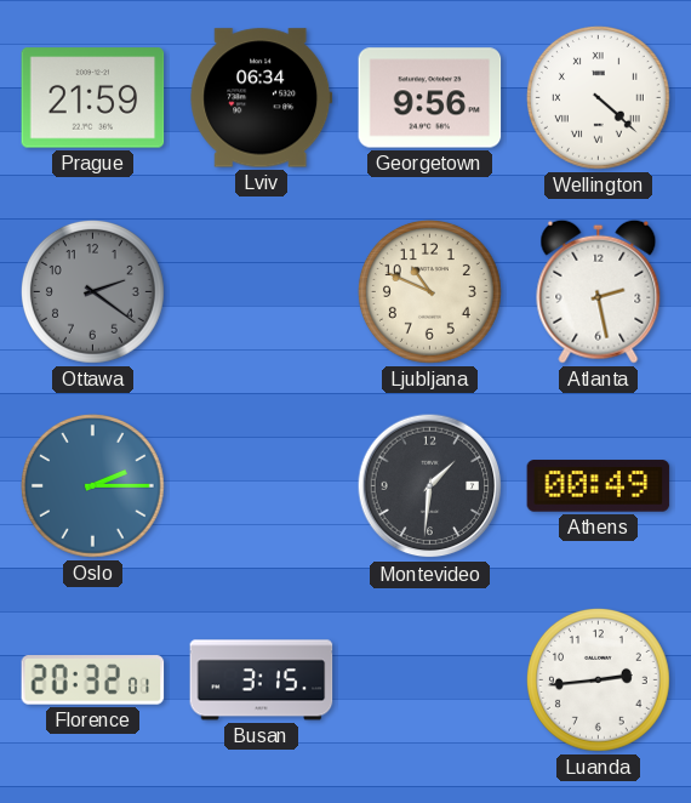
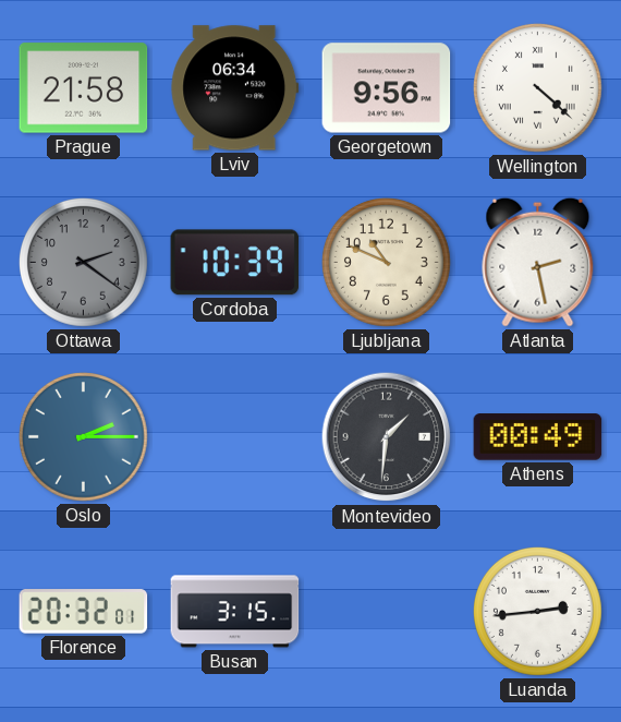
Prague: 21:59 -> 21:58 (84, 88)
Cordoba: none -> 10:39 (235, 263)
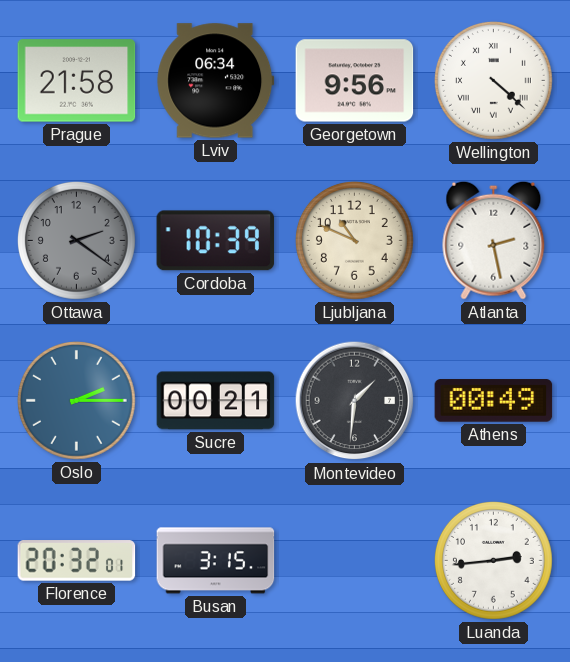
Sucre: none -> 00:21 (216, 401)
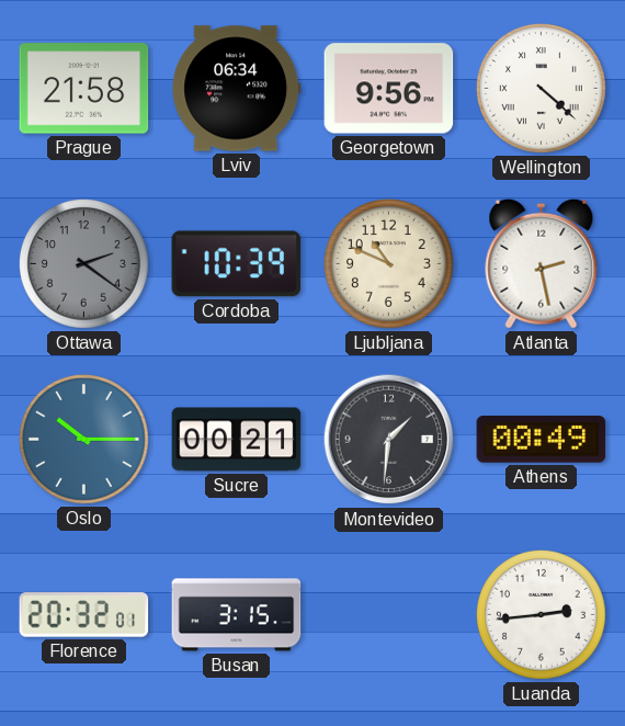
Oslo: 2:15 -> 10:15 (83, 439)
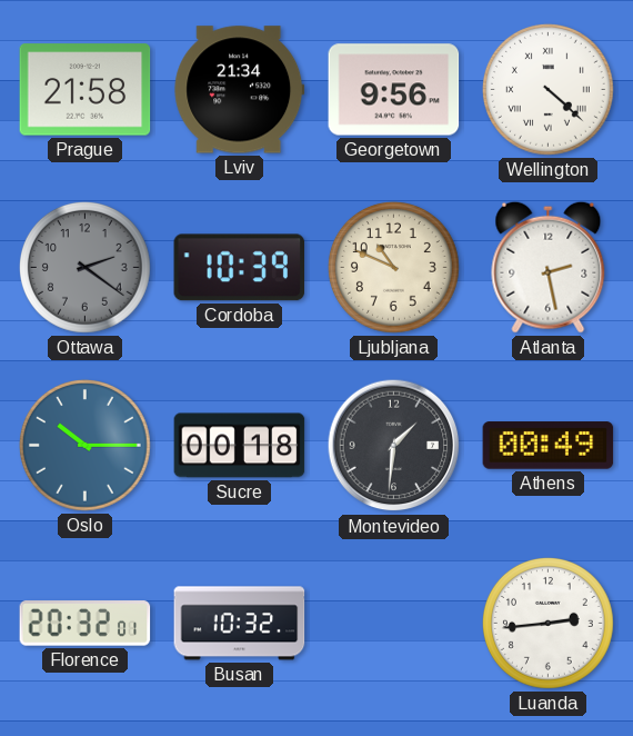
Lviv: 06:34 -> 21:34 (240, 90)
Sucre: 00:21 -> 00:18 (240, 446)
Busan: 3:15 -> 10:32 (240, 624)
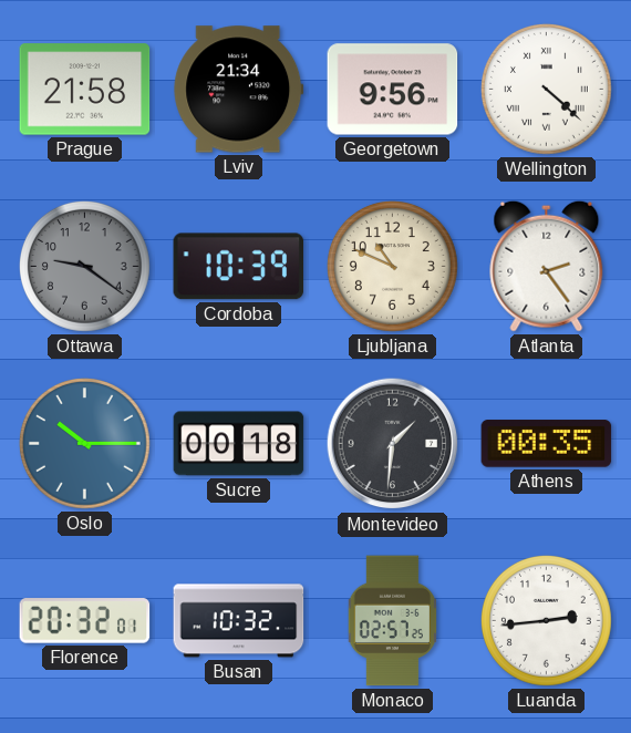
Ottawa: 2:21 -> 9:21 (84, 266)
Atlanta: 2:28 -> 2:24 (547, 266)
Athens: 00:49 -> 00:35 (547, 444)
Monaco: none -> 02:57 (392, 621)
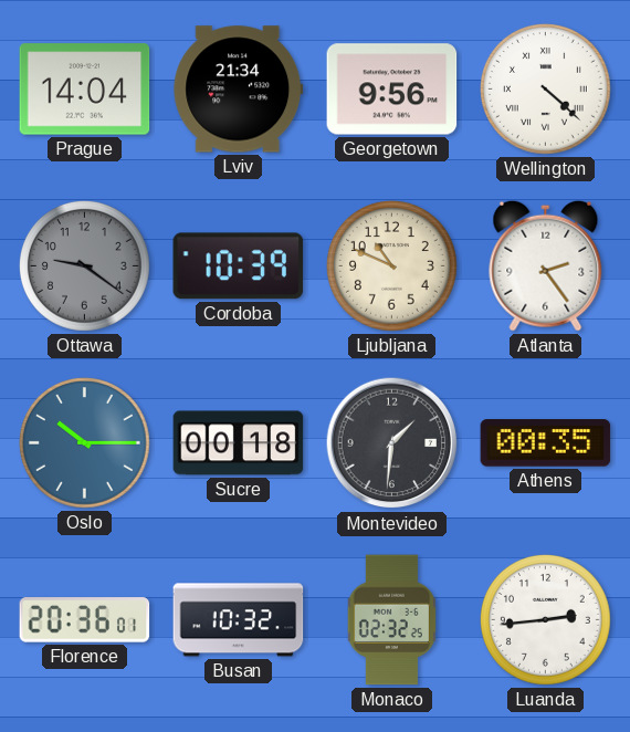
Prague: 21:58 -> 14:04 (85, 90)
Florence: 20:32 -> 20:36 (85, 620)
Monaco: 02:57 -> 02:32 (391, 620)
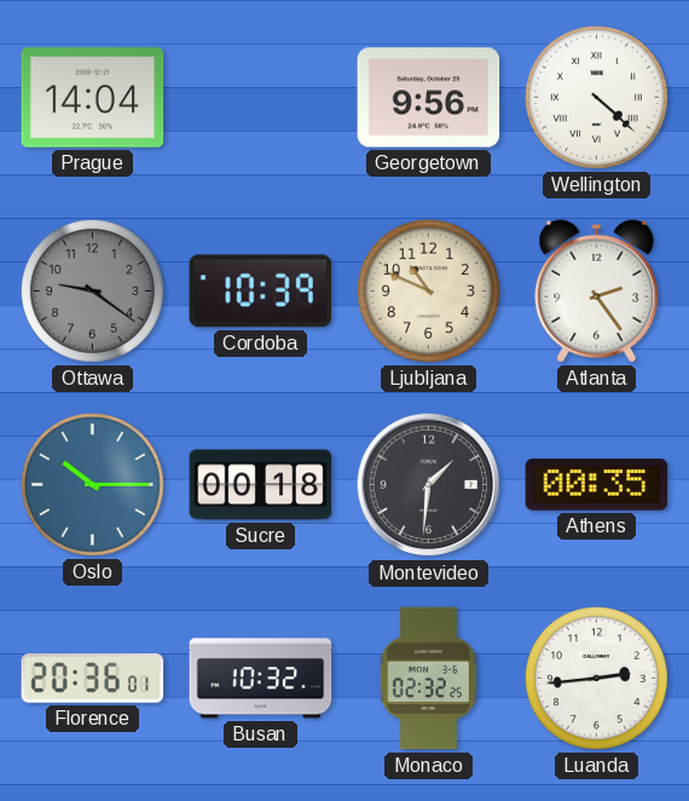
Lviv: 21:34 -> none (239, 90)
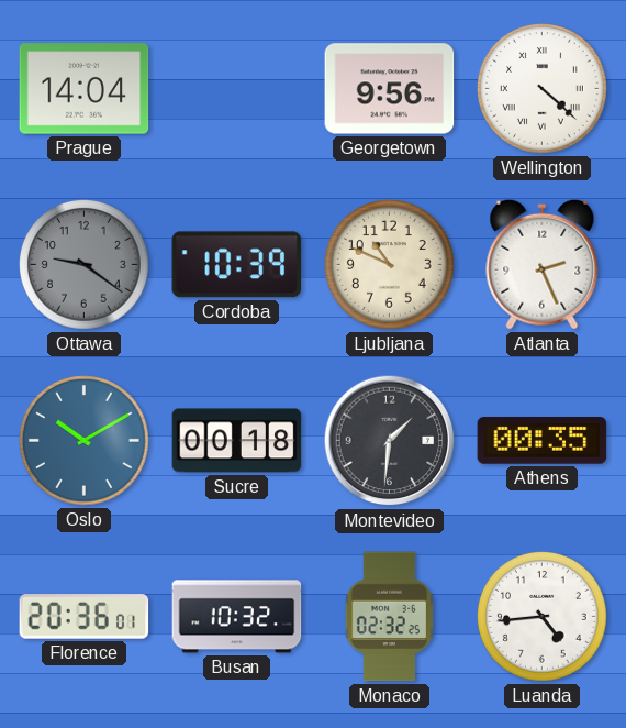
Atlanta: 2:24 -> 2:26 (543, 264)
Oslo: 10:15 -> 10:10 (83, 440)
Luanda: 2:44 -> 4:44 (541, 616)
